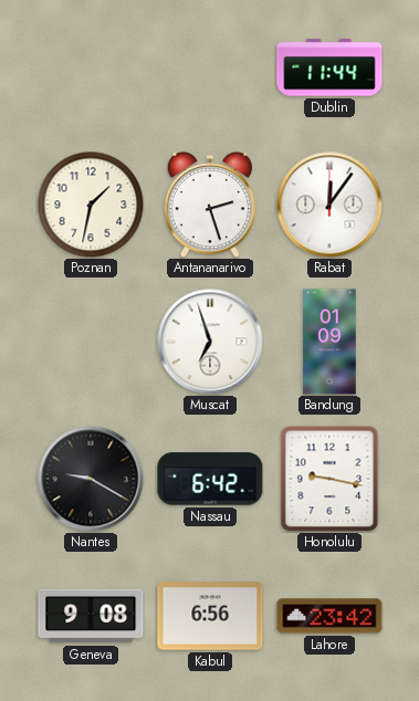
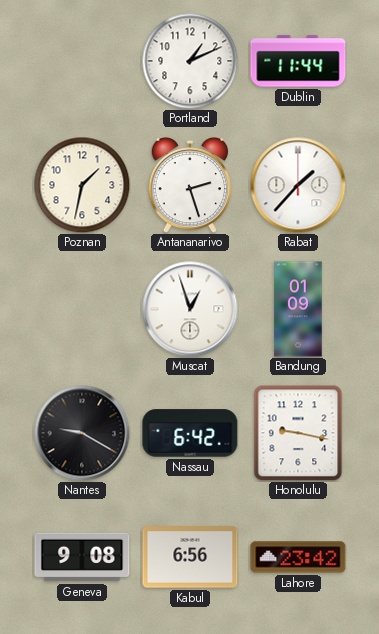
Portland: none -> 1:11 (190, 61)
Rabat: 12:06 -> 1:37 (298, 185)
Muscat: 6:57 -> 12:57 (190, 309)
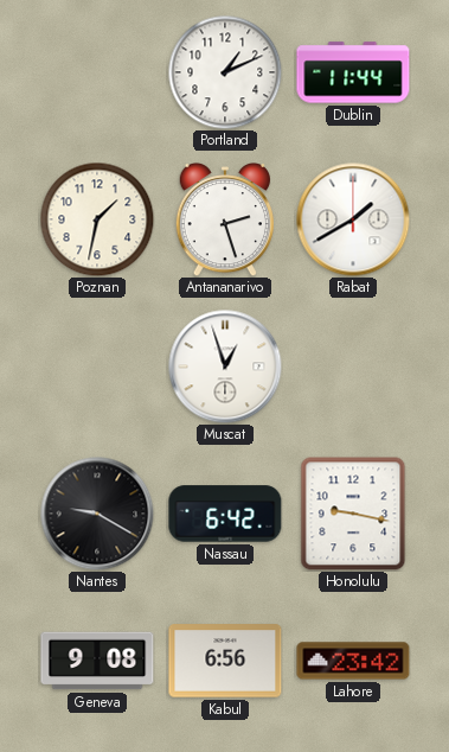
Rabat: 1:37 -> 1:40 (353, 219)
Bandung: 01:09 -> none (298, 309)
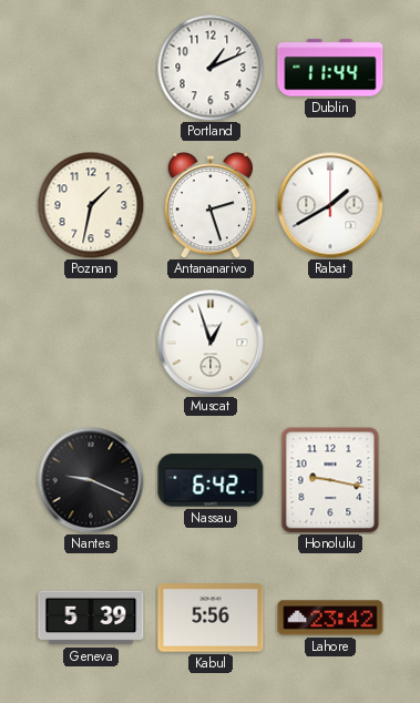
Nantes: 9:20 -> 9:19 (91, 480)
Geneva: 9:08 -> 5:39 (91, 618)
Kabul: 6:56 -> 5:56 (211, 618)
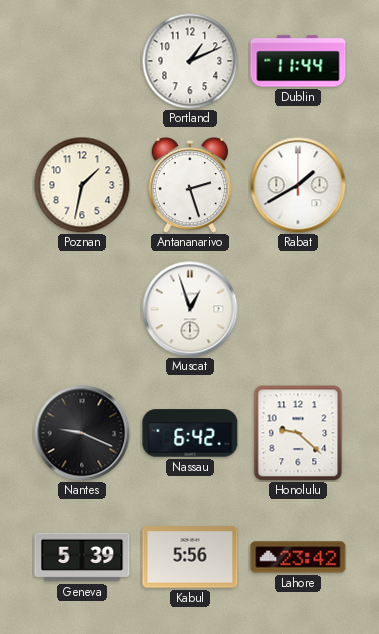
Honolulu: 9:17 -> 9:22 (298, 433)
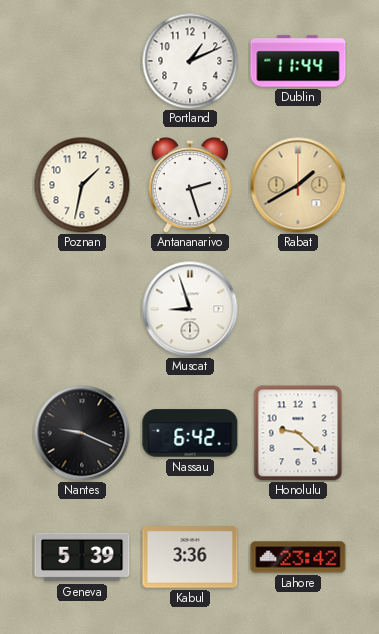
Rabat dial: white -> champagne (298, 185)
Muscat: 12:57 -> 8:57 (190, 309)
Kabul: 5:56 -> 3:36 (190, 557)
